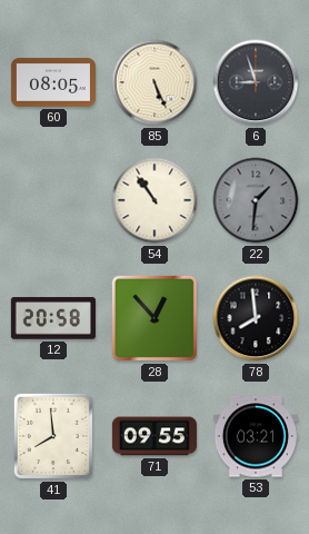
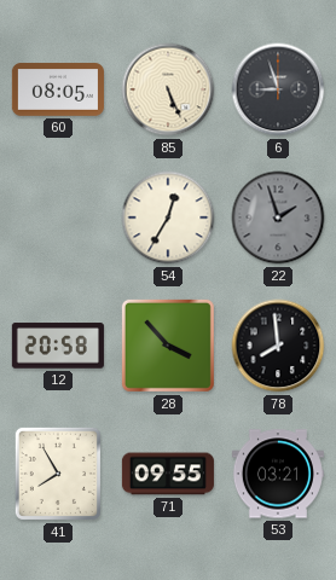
54: 10:54 -> 12:35 (168, 217)
22: 1:31 -> 1:57 (278, 217)
28: 12:53 -> 3:53 (168, 346)
41: 7:59 -> 7:55 (58, 474)
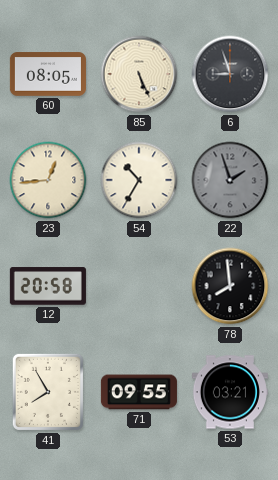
23: none -> 12:44 (48, 180)
54: 12:35 -> 10:35 (139, 180)
28: 3:53 -> none (168, 346)
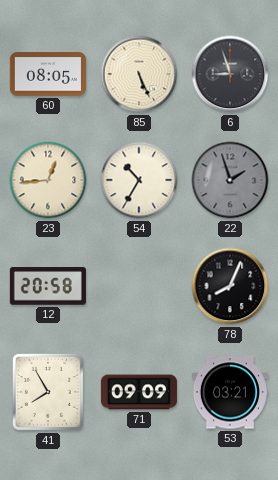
78: 7:59 -> 8:04 (230, 286)
71: 09:55 -> 09:09 (139, 392)
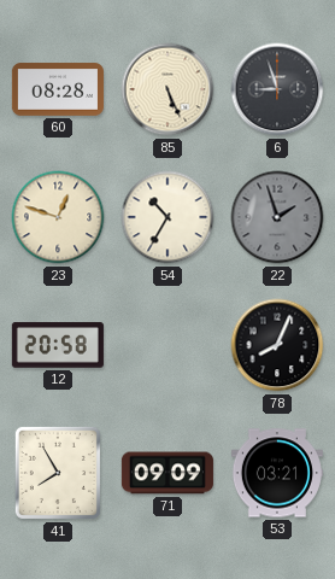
60: 08:05 -> 08:28 (58, 89)
23: 12:44 -> 12:48 (58, 217)
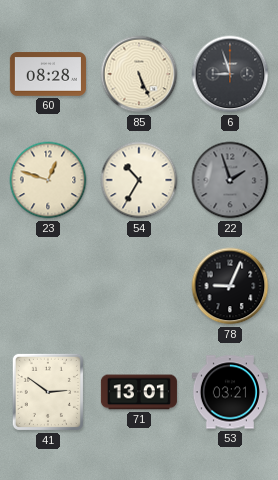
12: 20:58 -> none (58, 345)
78: 8:04 -> 9:04 (230, 286)
41: 7:55 -> 2:51 (48, 392)
71: 09:09 -> 13:01 (139, 392)
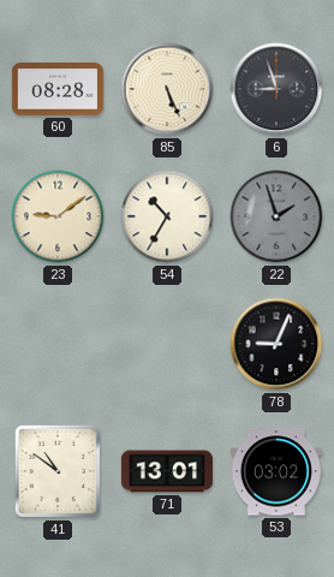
23: 12:48 -> 9:09 (58, 216)
41: 2:51 -> 10:51 (58, 471)
53: 03:21 -> 03:02 (276, 471)
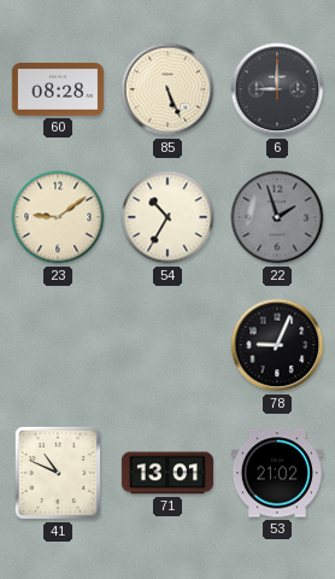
6: 8:57 -> 9:00 (277, 89)
41: 10:51 -> 10:49 (58, 473)
53: 03:02 -> 21:02 (277, 473)
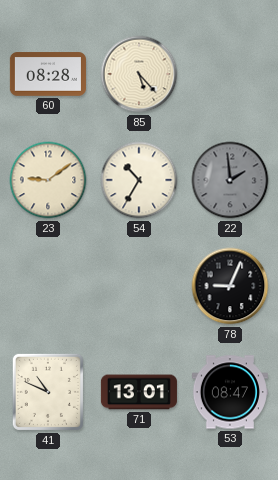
85: 5:26 -> 5:23 (139, 74)
6: 9:00 -> none (277, 89)
22: 1:57 -> 1:59 (230, 180)
53: 21:02 -> 08:47 (230, 392)
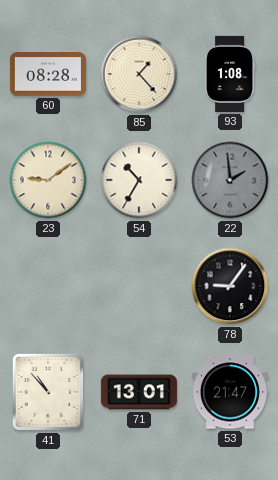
85: 5:23 -> 1:23 (139, 74)
93: none -> 1:08 (230, 74)
78: 9:04 -> 9:06 (230, 286)
41: 10:49 -> 10:53 (48, 392)
53: 08:47 -> 21:47 (230, 392)
